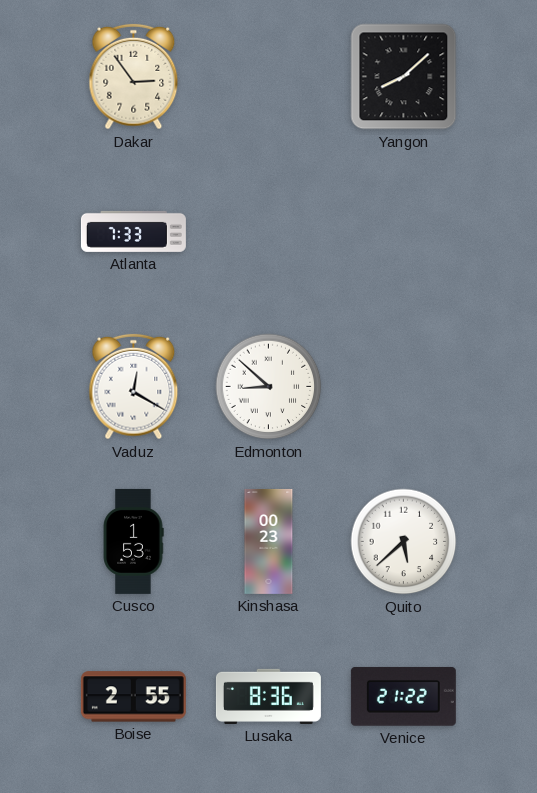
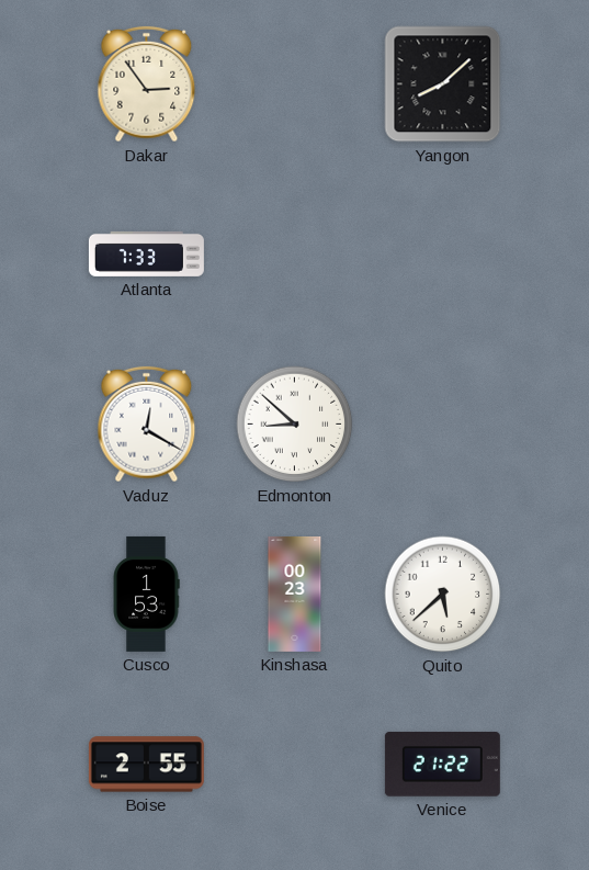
Lusaka: 8:36 -> none (268, 696)
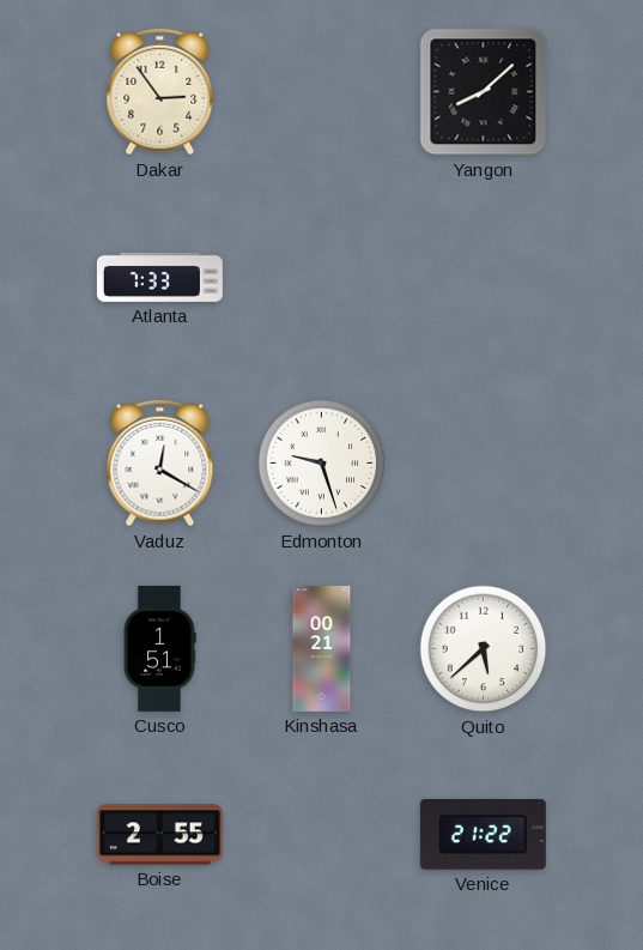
Edmonton: 8:52 -> 9:27 (322, 464)
Cusco: 1:53 -> 1:51 (159, 648)
Kinshasa: 00:23 -> 00:21 (322, 648)
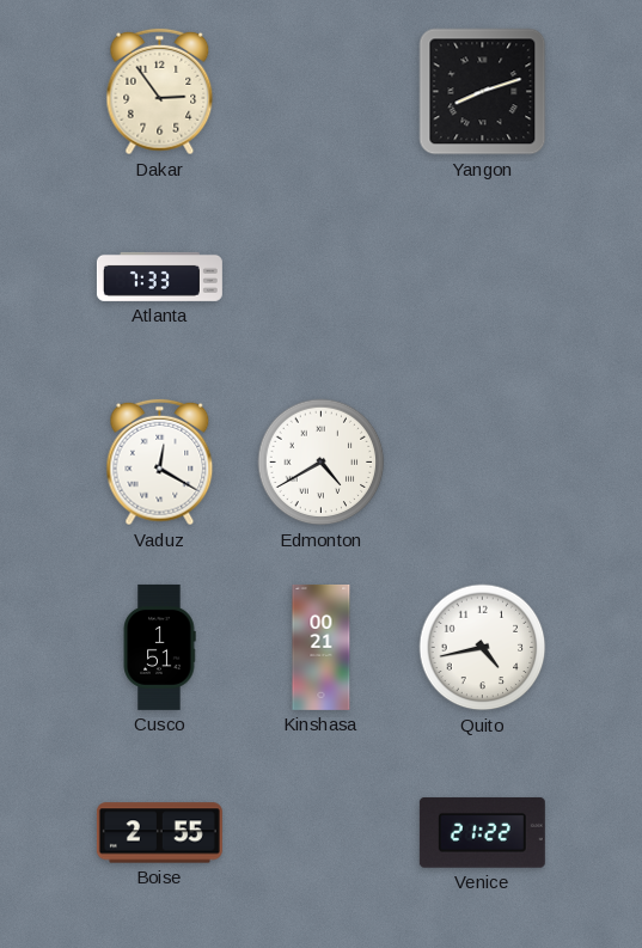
Yangon: 8:08 -> 8:12 (483, 92)
Edmonton: 9:27 -> 4:40 (322, 463)
Quito: 5:38 -> 4:43 (483, 648)
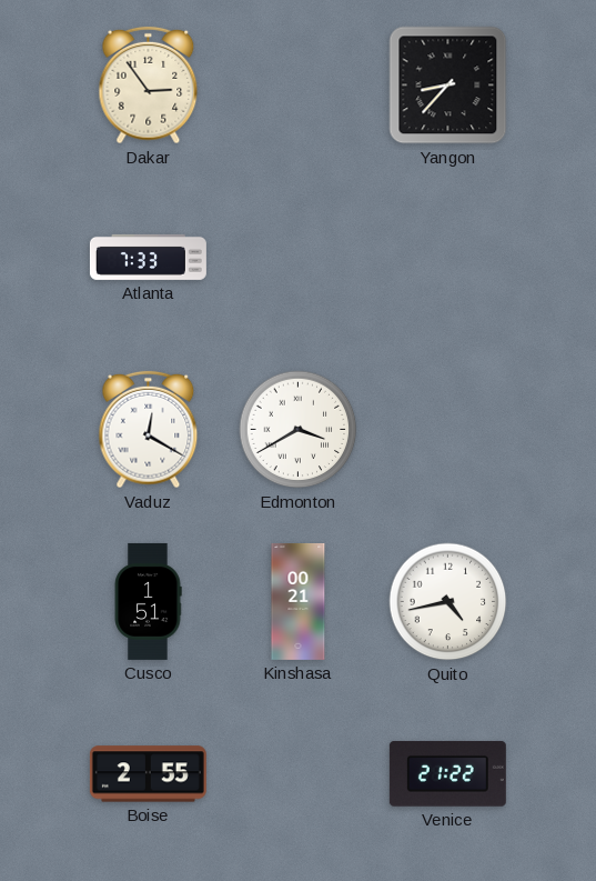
Yangon: 8:12 -> 8:37 (448, 86)
Edmonton: 4:40 -> 3:40 (299, 430)
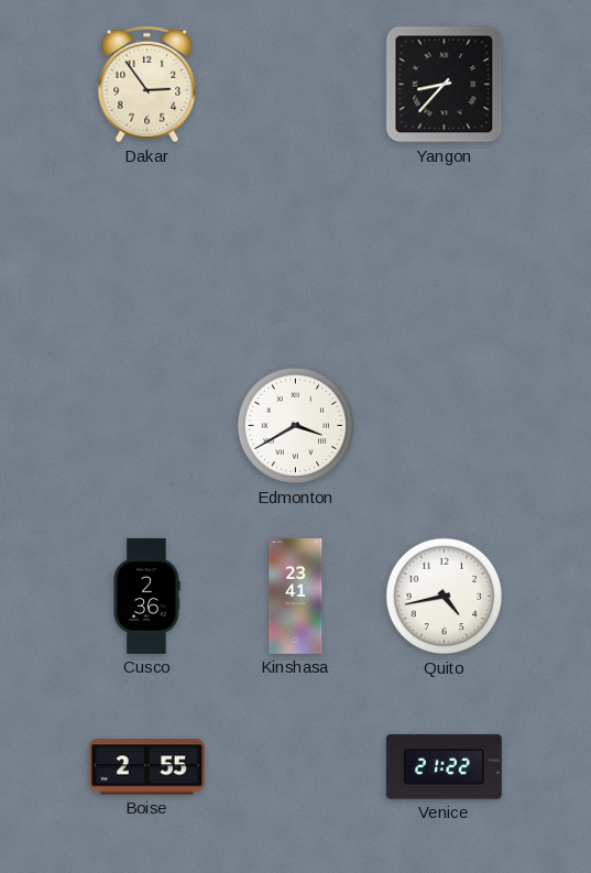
Atlanta: 7:33 -> none (148, 257)
Vaduz: 12:20 -> none (149, 430)
Cusco: 1:51 -> 2:36 (146, 596)
Kinshasa: 00:21 -> 23:41 (296, 596)
